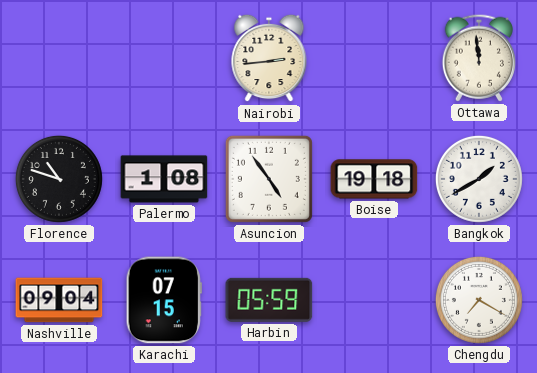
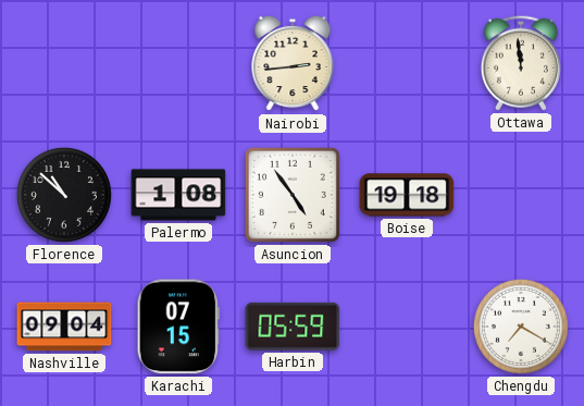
Florence: 10:48 -> 10:52 (64, 195)
Bangkok: 1:40 -> none (479, 179)
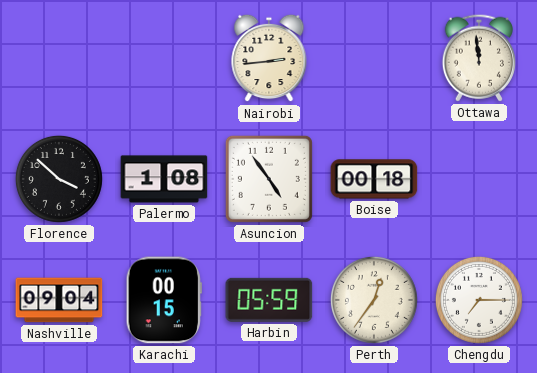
Florence: 10:52 -> 3:52 (59, 179)
Boise: 19:18 -> 00:18 (374, 179)
Karachi: 07:15 -> 00:15 (164, 300)
Perth: none -> 12:36 (374, 300)
Chengdu: 7:20 -> 7:15 (479, 300)
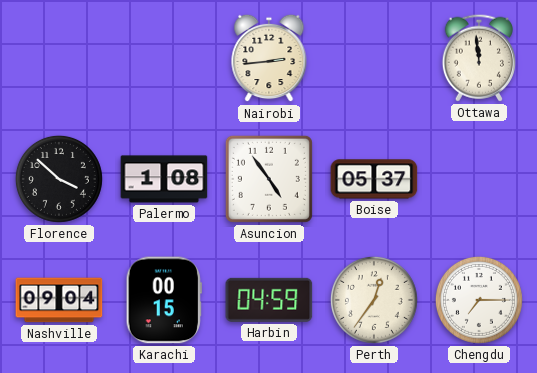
Boise: 00:18 -> 05:37 (374, 179)
Harbin: 05:59 -> 04:59 (269, 300)
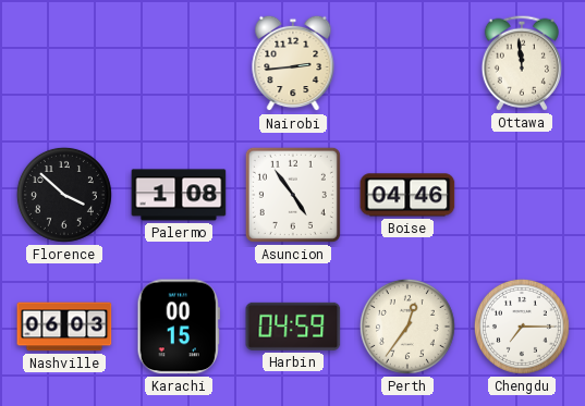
Boise: 05:37 -> 04:46 (407, 195)
Nashville: 09:04 -> 06:03 (64, 327)
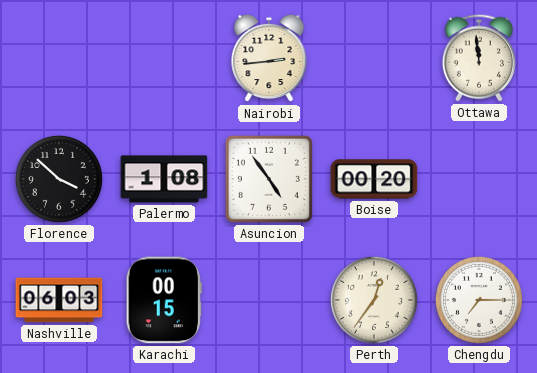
Boise: 04:46 -> 00:20 (374, 179)
Harbin: 04:59 -> none (293, 327)
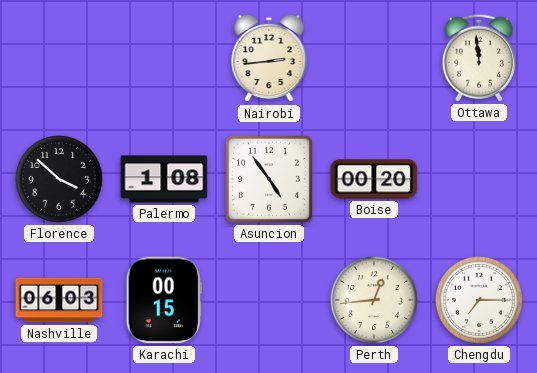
Perth: 12:36 -> 12:44 (374, 300)
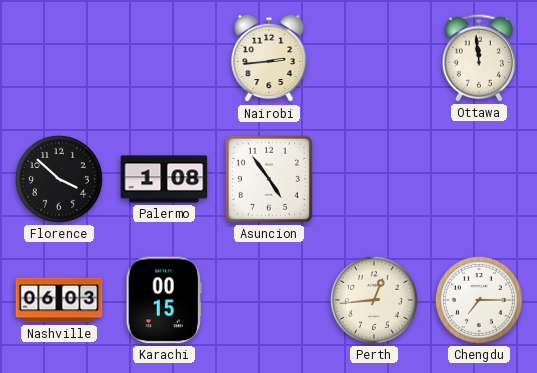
Boise: 00:20 -> none (374, 179)
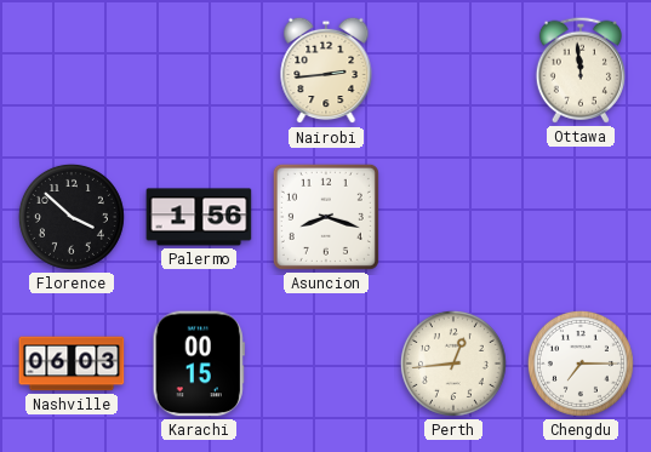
Palermo: 1:08 -> 1:56 (199, 217)
Asuncion: 4:54 -> 8:18 (326, 217)
